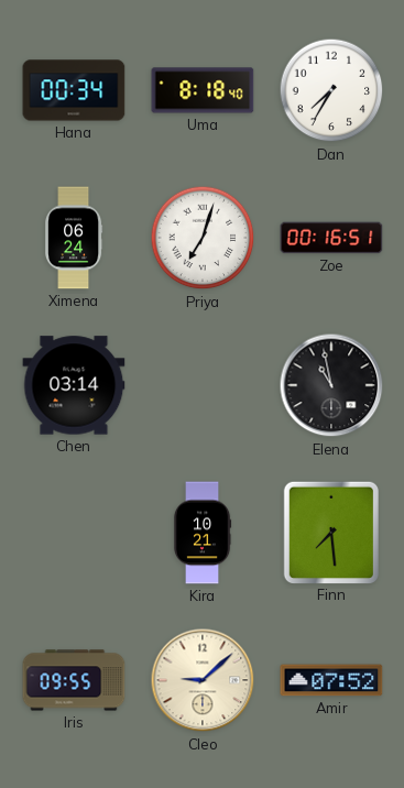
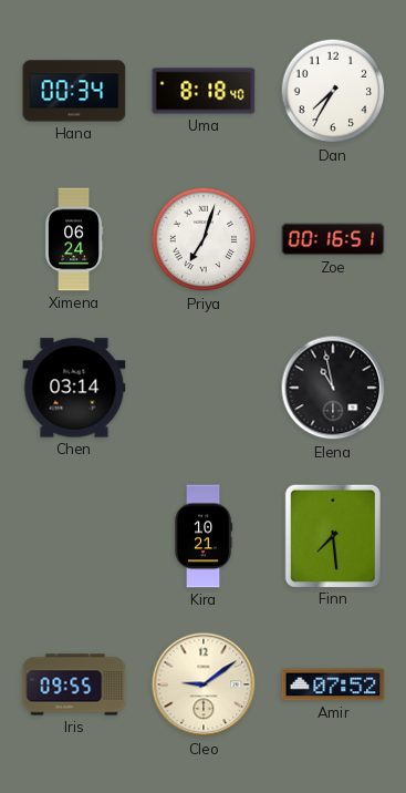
Cleo: 9:08 -> 9:09 (204, 684)
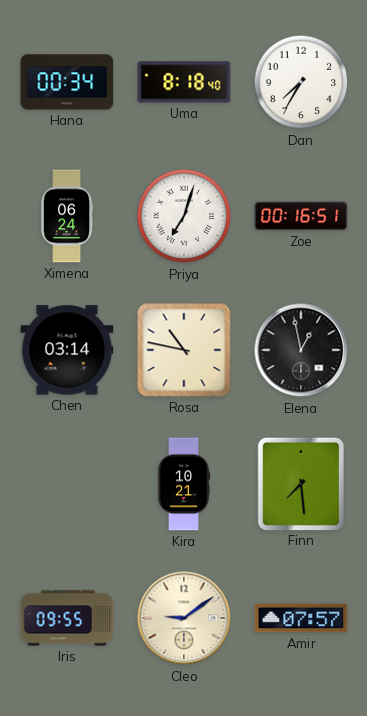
Rosa: none -> 10:47 (184, 350)
Elena: 10:58 -> 12:58 (301, 350)
Amir: 07:52 -> 07:57 (301, 618)
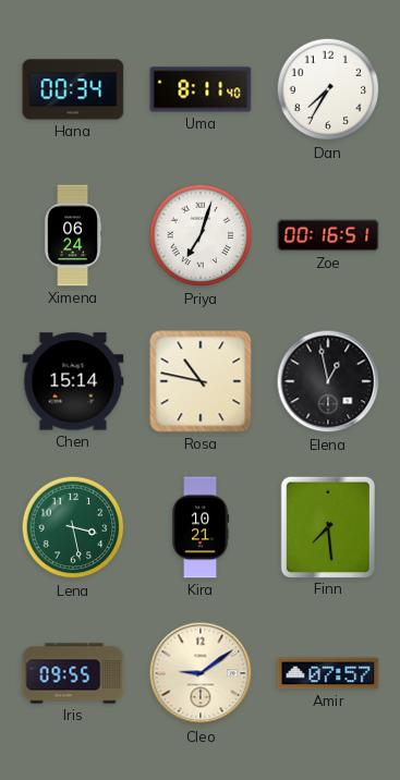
Uma: 8:18 -> 8:11 (201, 89)
Chen: 03:14 -> 15:14 (73, 381)
Lena: none -> 3:28 (73, 527)
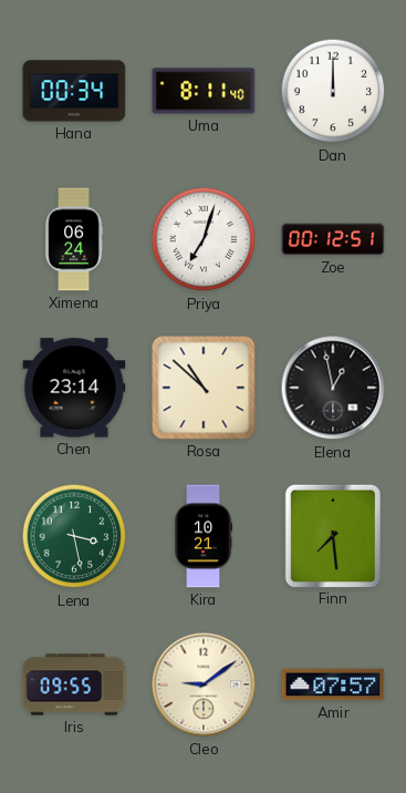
Dan: 7:35 -> 12:00 (333, 91)
Zoe: 00:16 -> 00:12 (333, 239)
Chen: 15:14 -> 23:14 (74, 388)
Rosa: 10:47 -> 10:52 (204, 388)
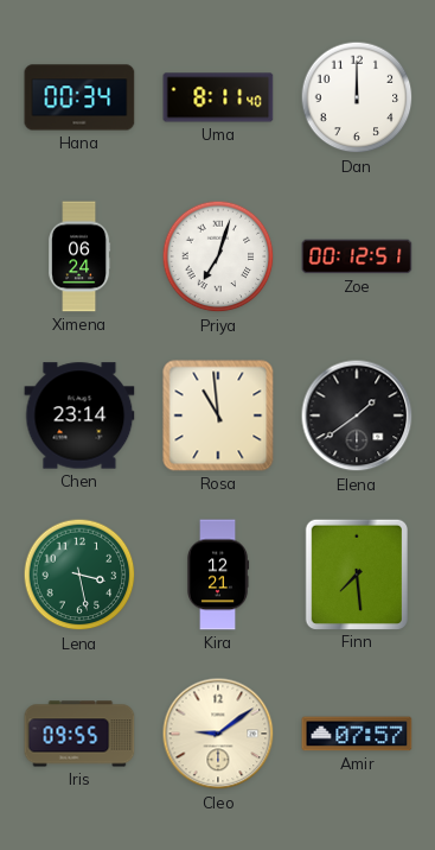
Rosa: 10:52 -> 10:59 (218, 416)
Elena: 12:58 -> 1:39 (357, 416)
Kira: 10:21 -> 12:21 (218, 575)
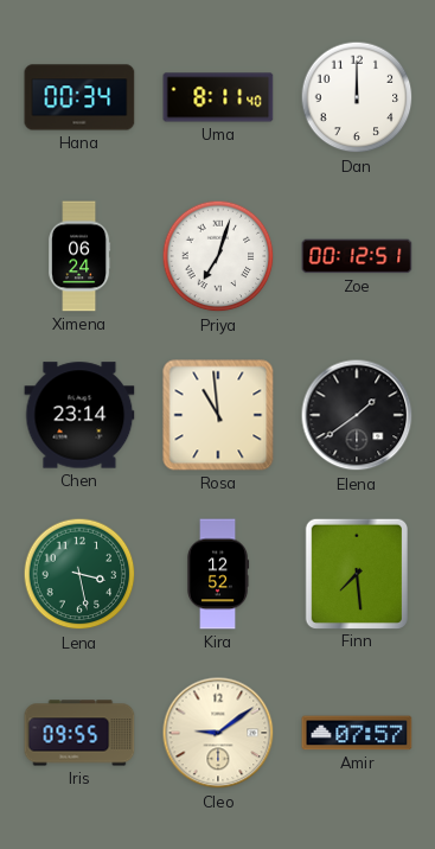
Kira: 12:21 -> 12:52 (218, 574)
